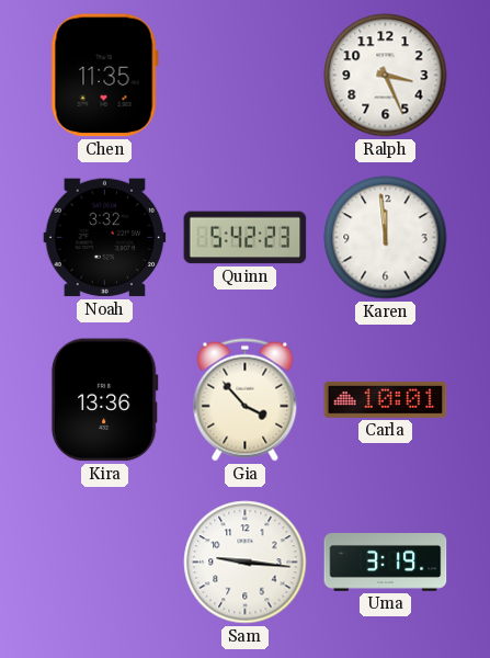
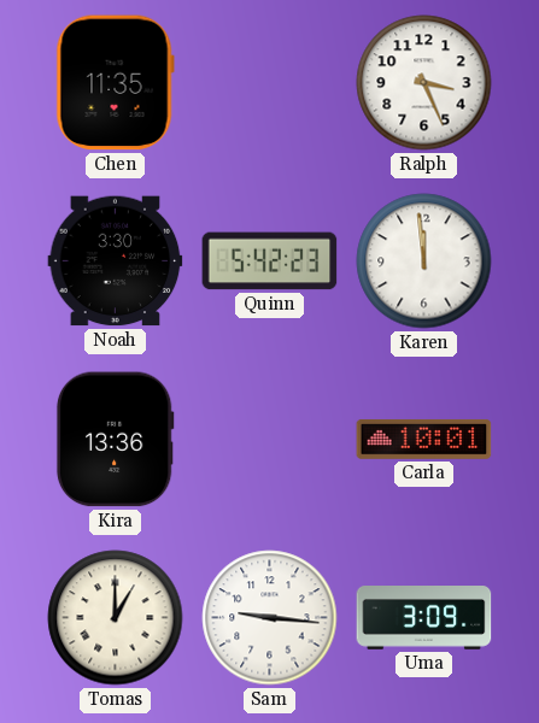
Noah: 3:32 -> 3:30 (116, 261)
Gia: 3:53 -> none (246, 400)
Tomas: none -> 1:00 (116, 618)
Uma: 3:19 -> 3:09 (424, 618)
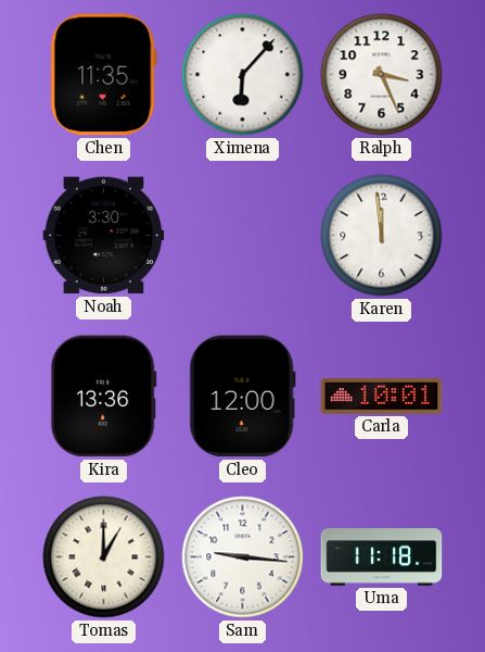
Ximena: none -> 6:07 (243, 75)
Quinn: 5:42 -> none (270, 261)
Cleo: none -> 12:00 (242, 397)
Uma: 3:09 -> 11:18 (382, 557)
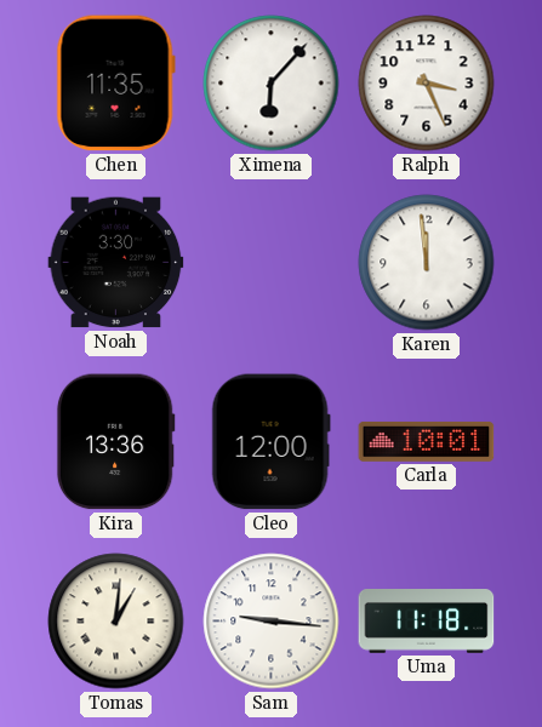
Tomas: 1:00 -> 1:01 (116, 622)
